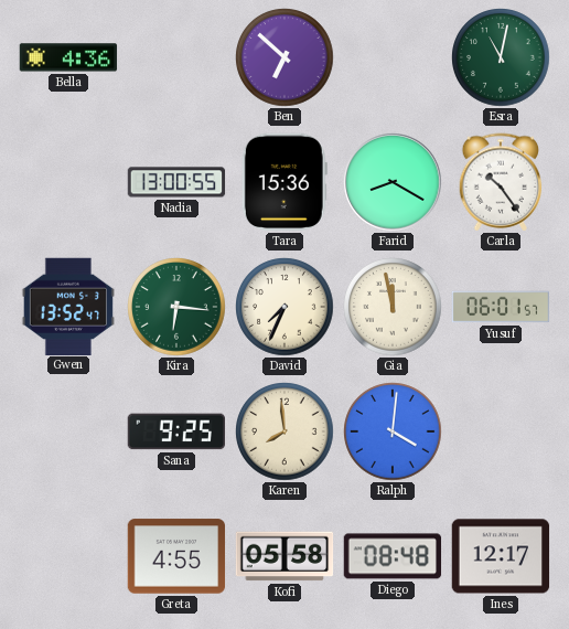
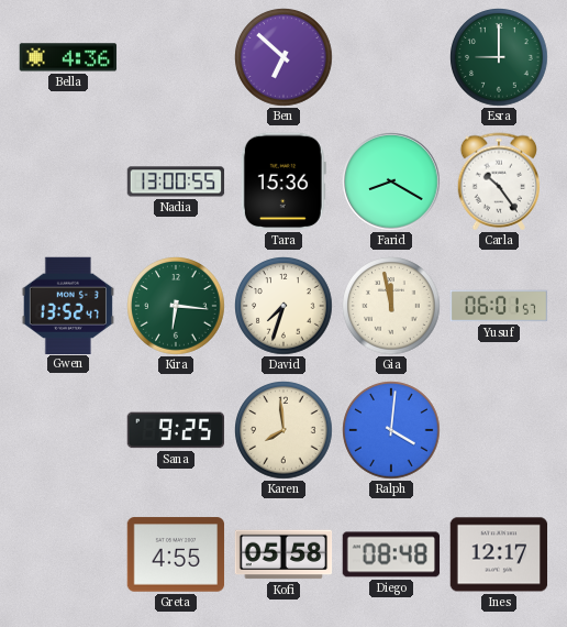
Esra: 11:02 -> 9:00 (499, 57)
David: 7:34 -> 7:33 (283, 306)
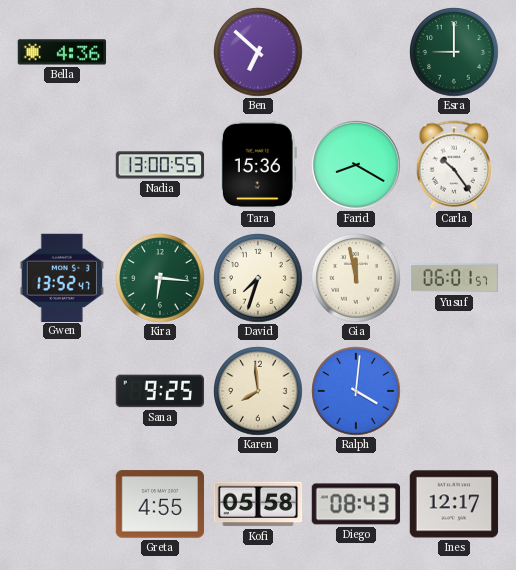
Diego: 08:48 -> 08:43 (356, 504)
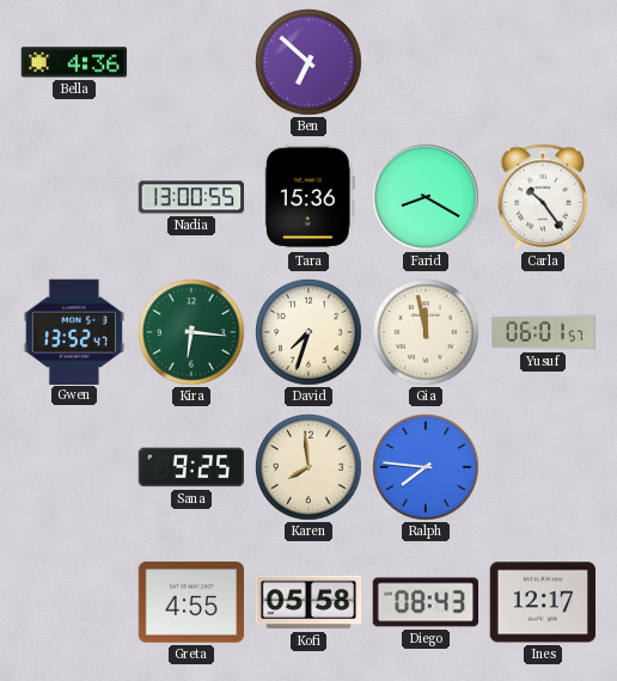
Esra: 9:00 -> none (454, 52)
Ralph: 4:01 -> 7:46 (426, 467)
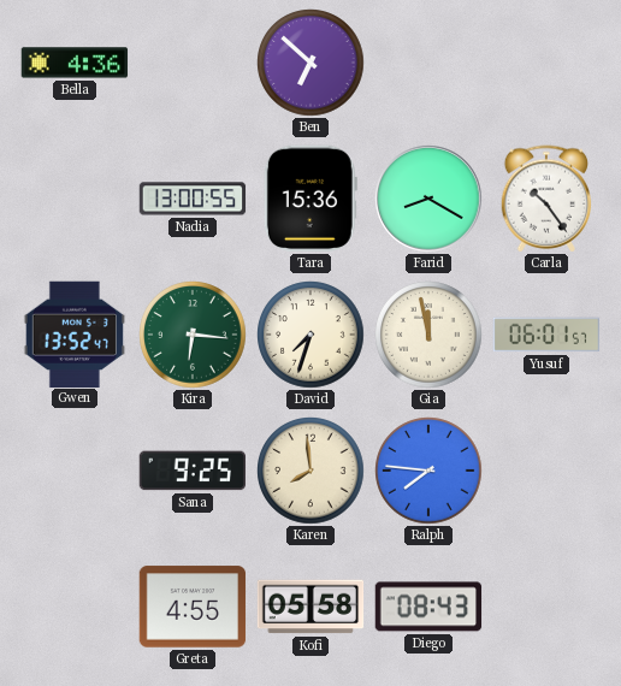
Ines: 12:17 -> none (543, 602)
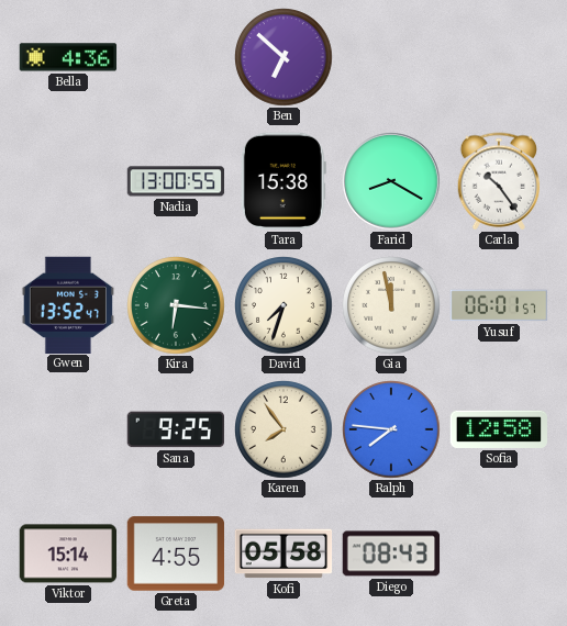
Tara: 15:36 -> 15:38 (283, 181)
Karen: 7:59 -> 7:54 (283, 429)
Sofia: none -> 12:58 (499, 429)
Viktor: none -> 15:14 (68, 554)
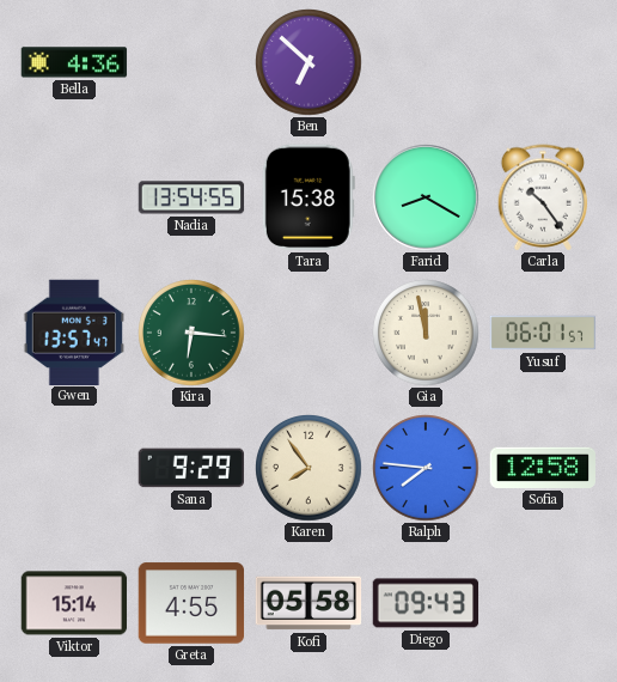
Nadia: 13:00 -> 13:54 (191, 197)
Gwen: 13:52 -> 13:57 (74, 331)
David: 7:33 -> none (283, 305)
Sana: 9:25 -> 9:29 (190, 468)
Diego: 08:43 -> 09:43 (426, 603)
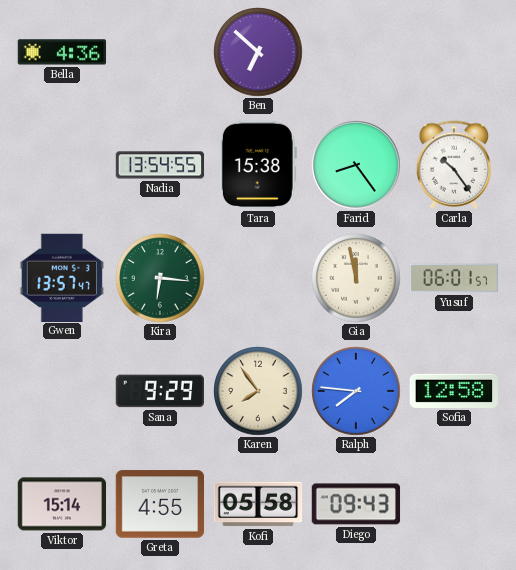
Farid: 8:20 -> 8:24 (356, 165)
